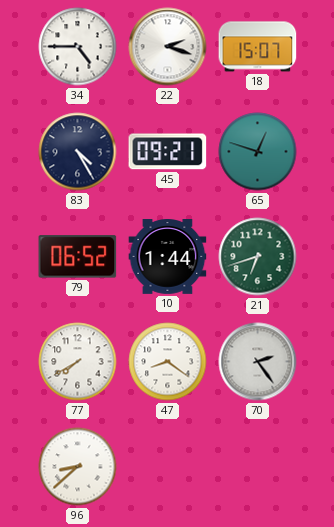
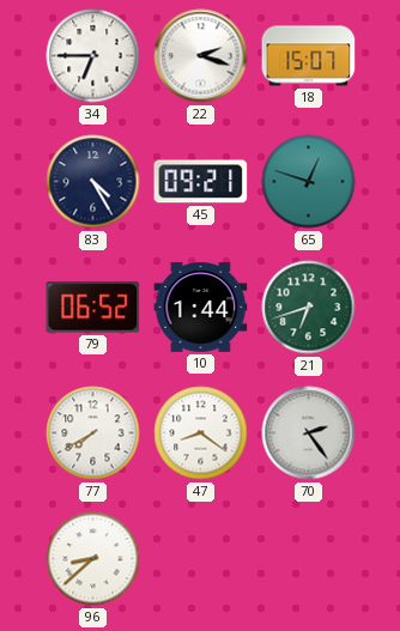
34: 4:45 -> 6:45 (93, 56)
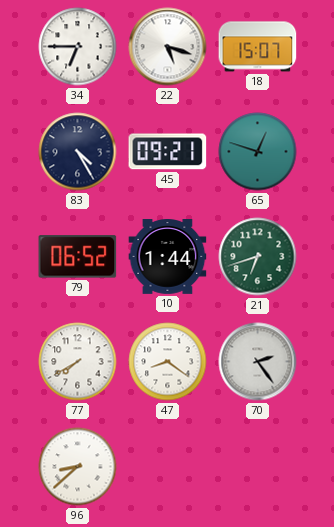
22: 2:18 -> 5:18 (168, 47)
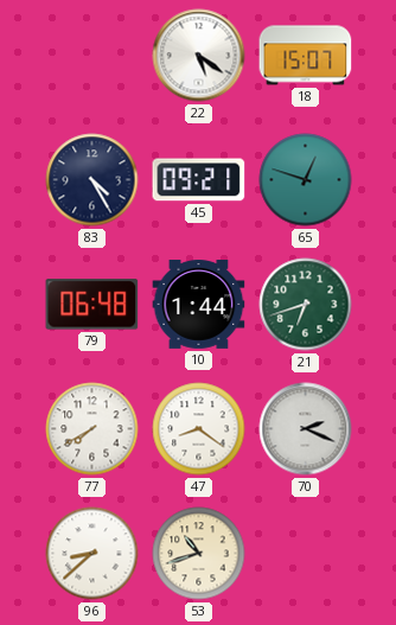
34: 6:45 -> none (78, 47)
22: 5:18 -> 5:21 (199, 56)
79: 06:52 -> 06:48 (92, 305)
70: 2:24 -> 2:19 (306, 429)
53: none -> 10:42 (199, 554)
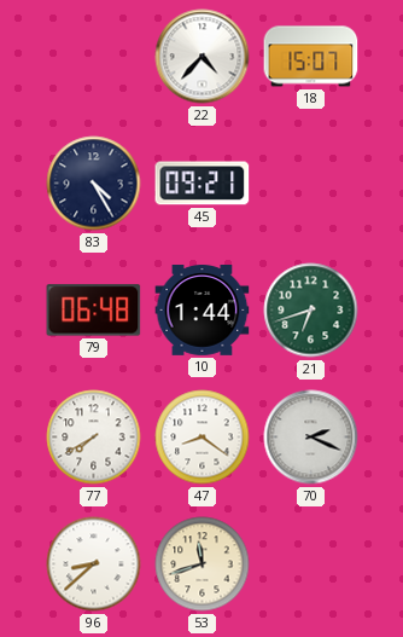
22: 5:21 -> 4:37 (203, 57)
65: 12:48 -> none (306, 180)
53: 10:42 -> 11:42 (203, 564)
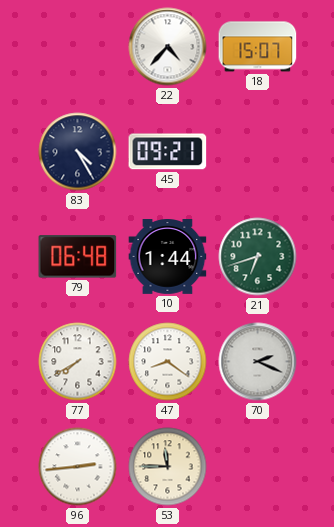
96: 8:38 -> 2:44 (78, 467)
53: 11:42 -> 11:45 (168, 467)
